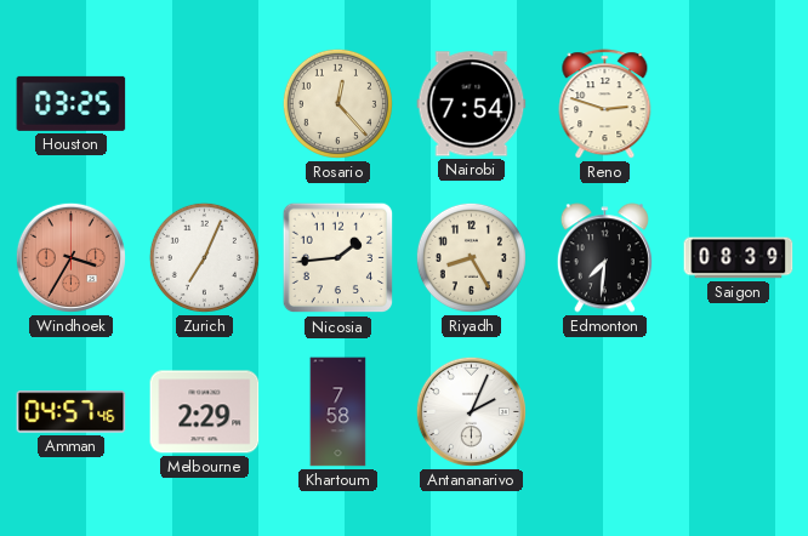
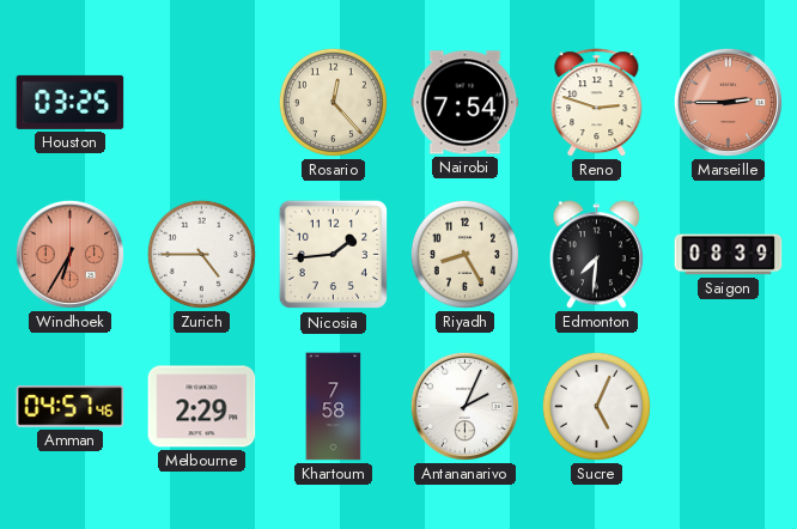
Marseille: none -> 2:45 (728, 102)
Windhoek: 3:35 -> 6:35 (69, 254)
Zurich: 7:04 -> 4:45 (201, 254)
Sucre: none -> 5:04 (596, 406)
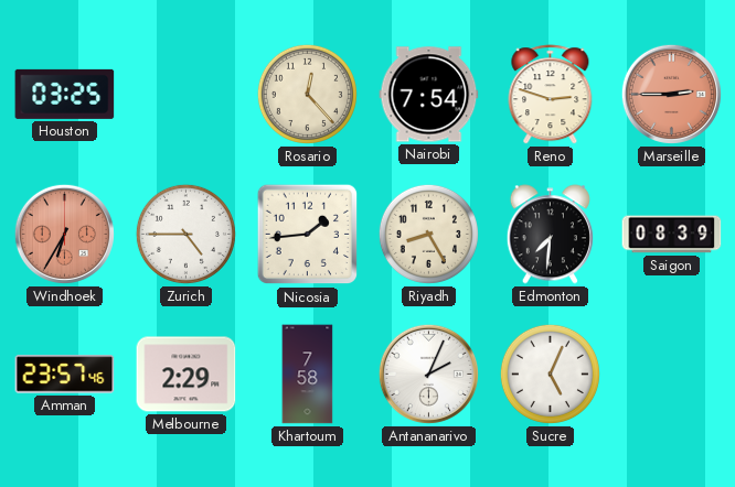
Amman: 04:57 -> 23:57 (65, 375)
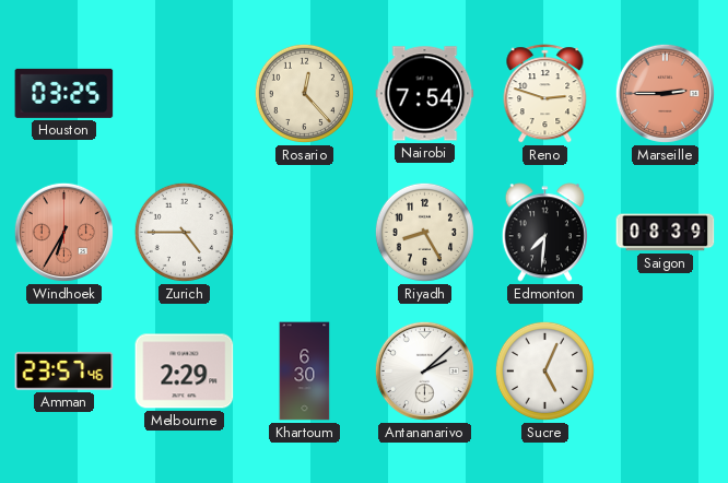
Nicosia: 1:44 -> none (308, 235)
Khartoum: 7:58 -> 6:30 (305, 372)
Antananarivo: 2:04 -> 2:08 (424, 370)
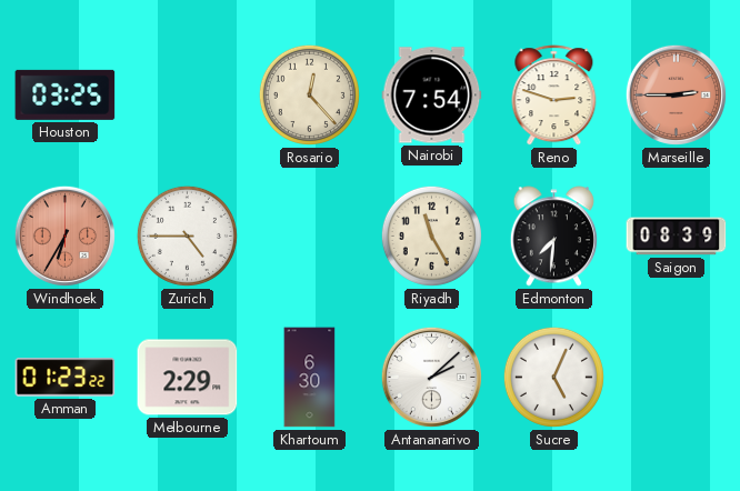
Riyadh: 8:25 -> 11:25 (431, 236)
Amman: 23:57 -> 01:23 (66, 378)
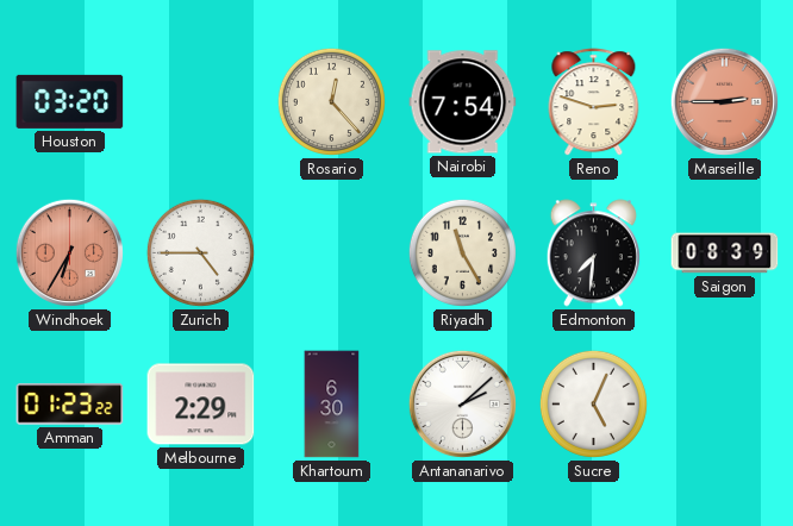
Houston: 03:25 -> 03:20 (70, 101)
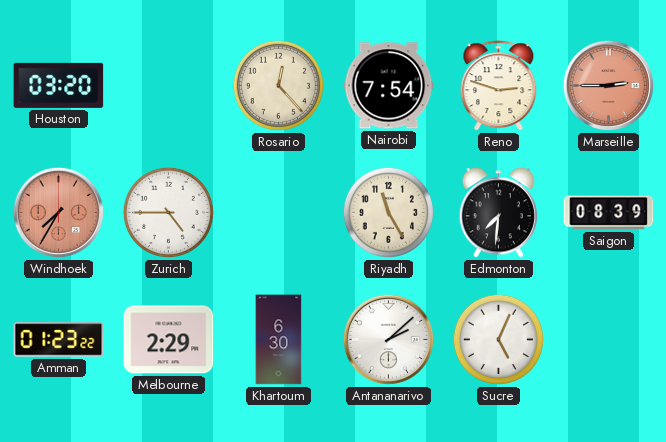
Windhoek: 6:35 -> 7:35 (58, 212)
